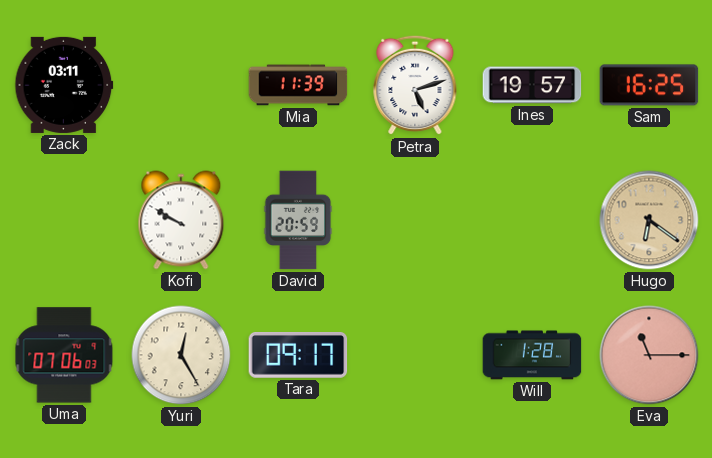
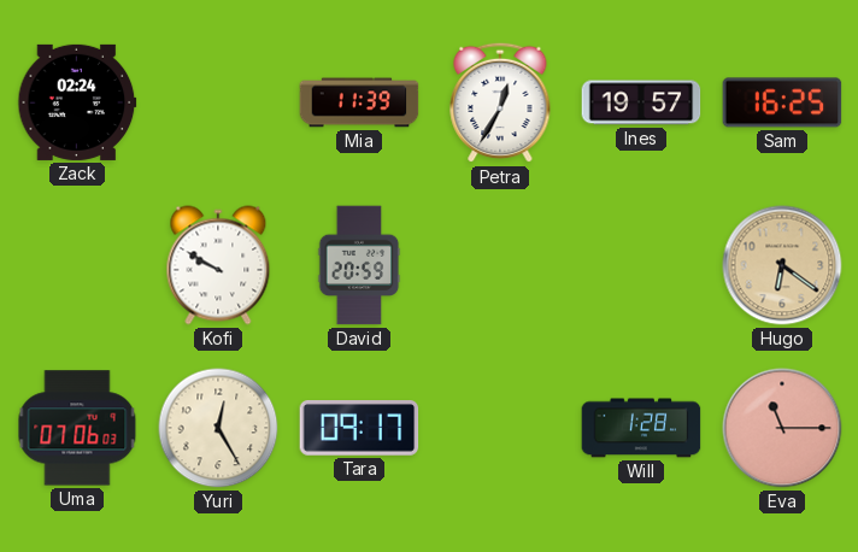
Zack: 03:11 -> 02:24 (77, 102)
Petra: 5:12 -> 12:35 (500, 102)
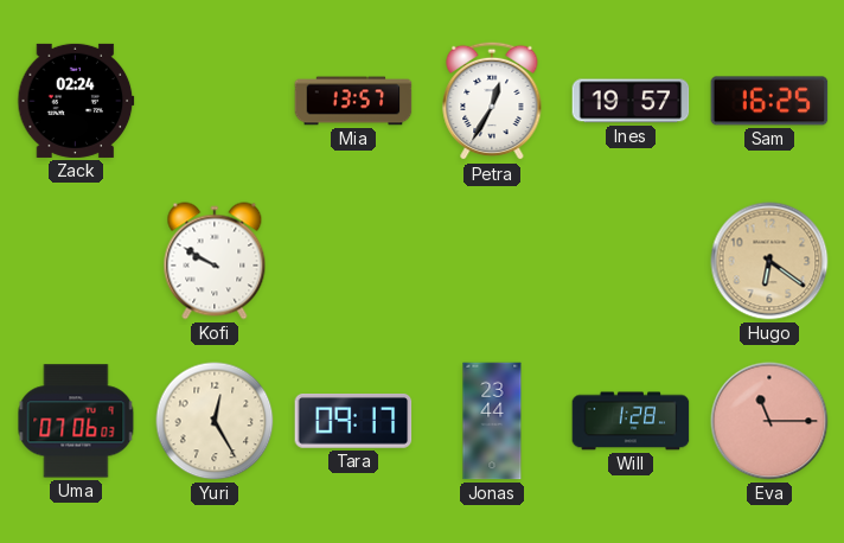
Mia: 11:39 -> 13:57 (353, 101)
David: 20:59 -> none (359, 265)
Jonas: none -> 23:44 (492, 421)
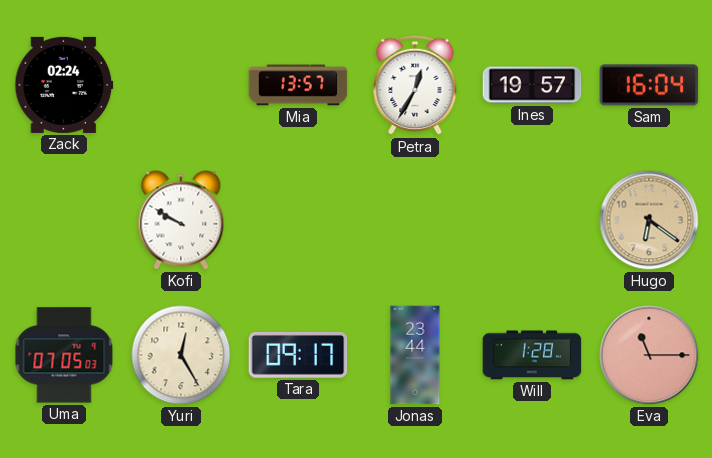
Sam: 16:25 -> 16:04 (649, 85)
Uma: 07:06 -> 07:05 (64, 355)
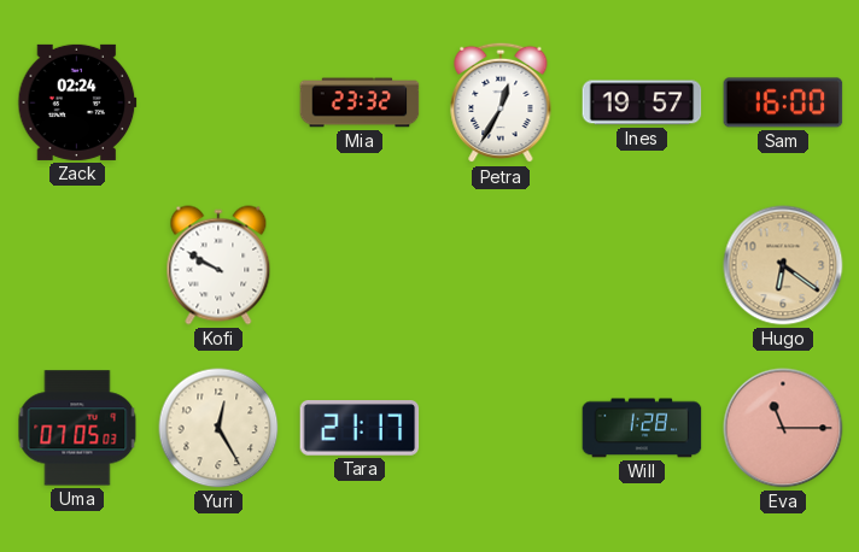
Mia: 13:57 -> 23:32 (360, 102)
Sam: 16:04 -> 16:00 (783, 102)
Tara: 09:17 -> 21:17 (360, 429)
Jonas: 23:44 -> none (415, 355)
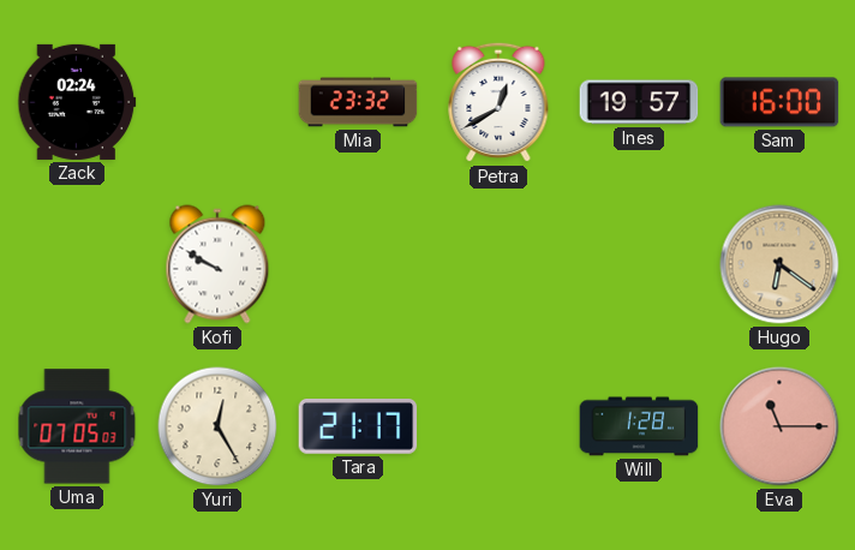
Petra: 12:35 -> 12:40 (498, 102)
